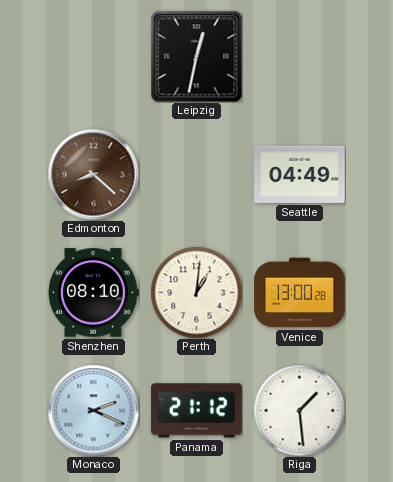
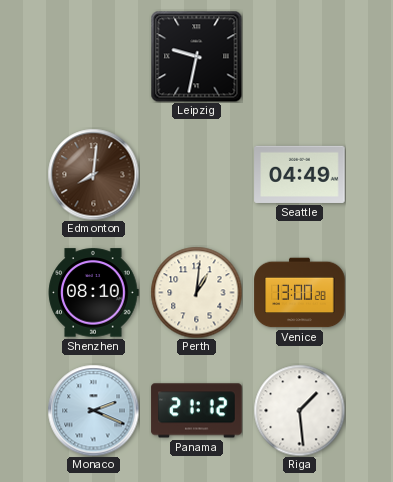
Leipzig: 12:32 -> 9:32 (196, 56)
Edmonton: 8:22 -> 8:01 (93, 174)
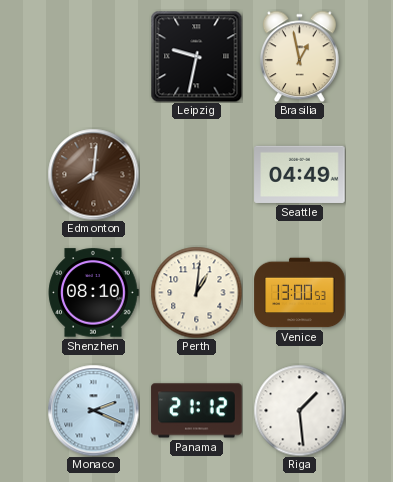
Brasilia: none -> 12:58 (299, 56)
Venice: 13:00:28 -> 13:00:53 (300, 293)
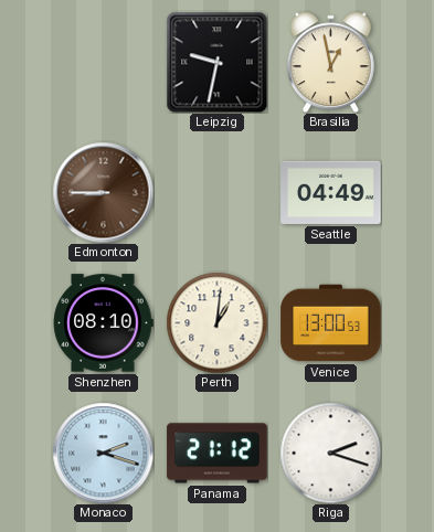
Edmonton: 8:01 -> 8:45 (103, 192)
Monaco: 2:19 -> 2:18 (103, 453)
Riga: 1:29 -> 2:18 (330, 453)
